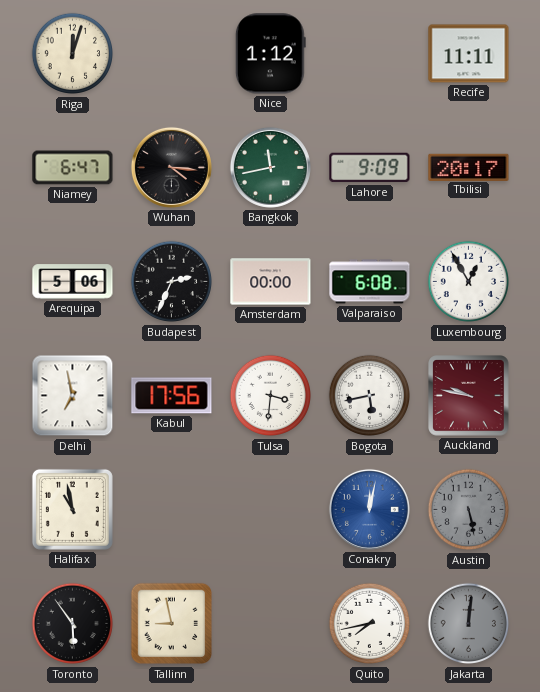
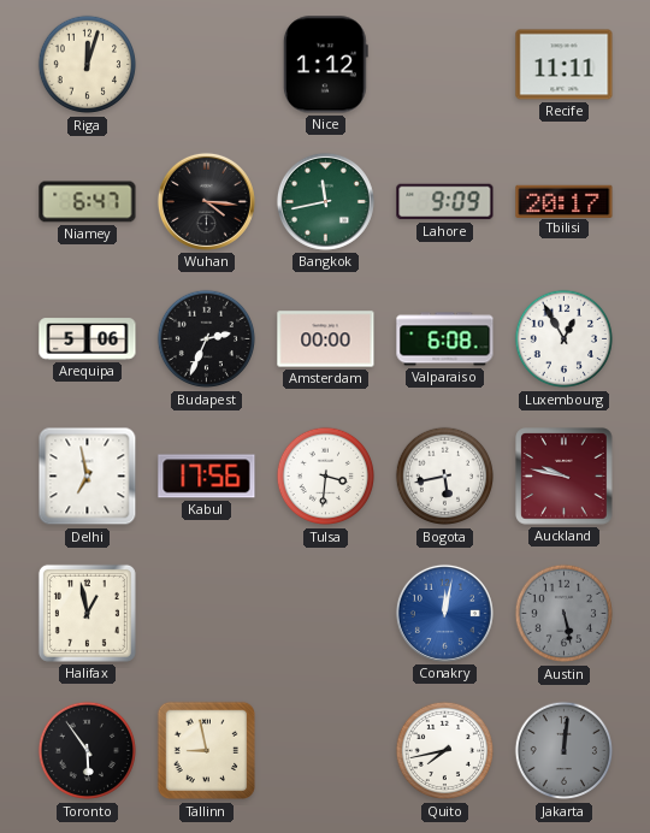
Halifax: 10:58 -> 12:58 (87, 613)
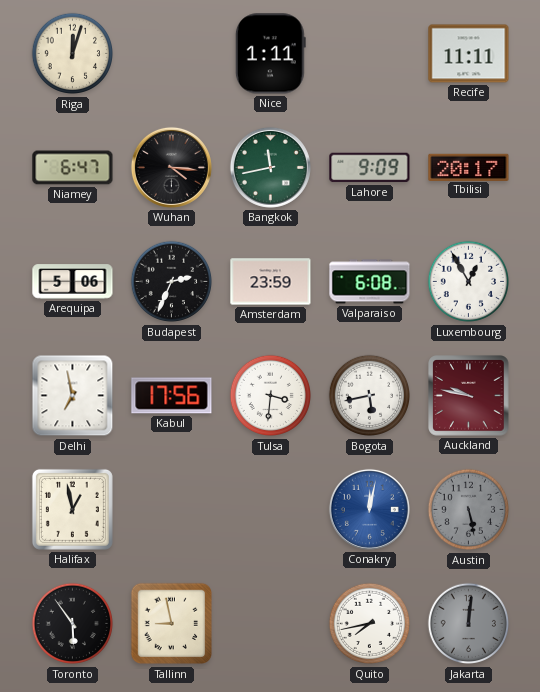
Nice: 1:12 -> 1:11 (270, 54)
Amsterdam: 00:00 -> 23:59 (271, 282)
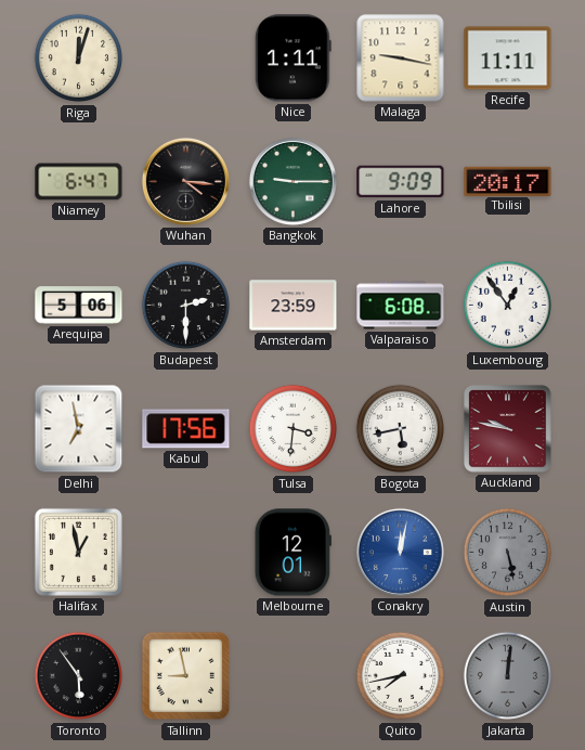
Malaga: none -> 9:17 (401, 59)
Bangkok: 11:43 -> 9:15 (292, 181)
Budapest: 2:34 -> 2:30 (186, 306)
Luxembourg: 12:55 -> 12:54 (508, 306)
Melbourne: none -> 12:01 (292, 553)
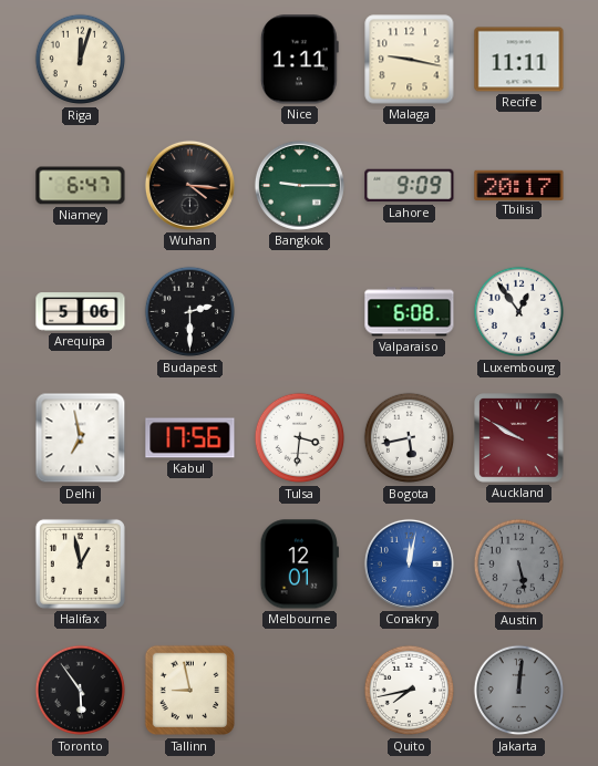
Amsterdam: 23:59 -> none (294, 306)
Auckland: 9:47 -> 9:50 (519, 438)
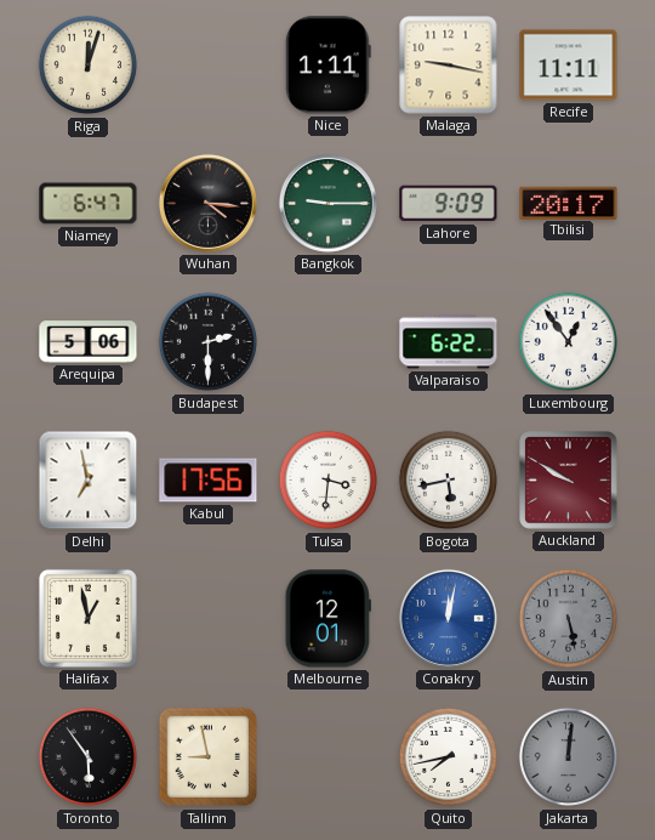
Valparaiso: 6:08 -> 6:22 (449, 342)
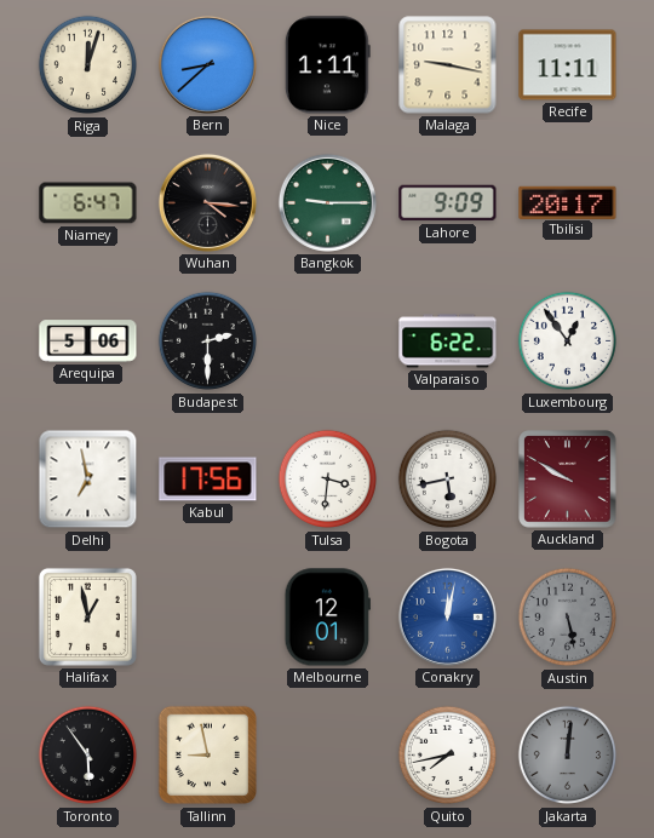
Bern: none -> 8:38 (207, 64)
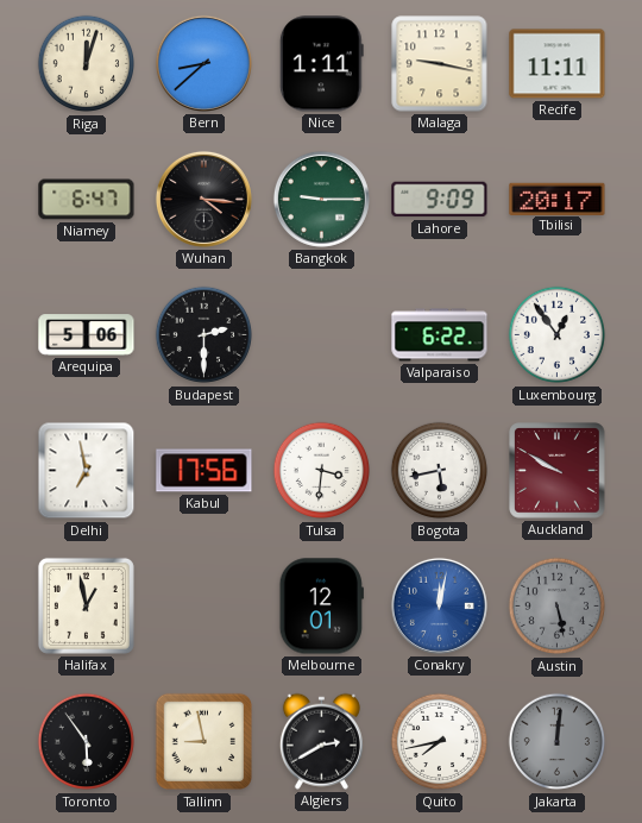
Algiers: none -> 2:40 (321, 741)
